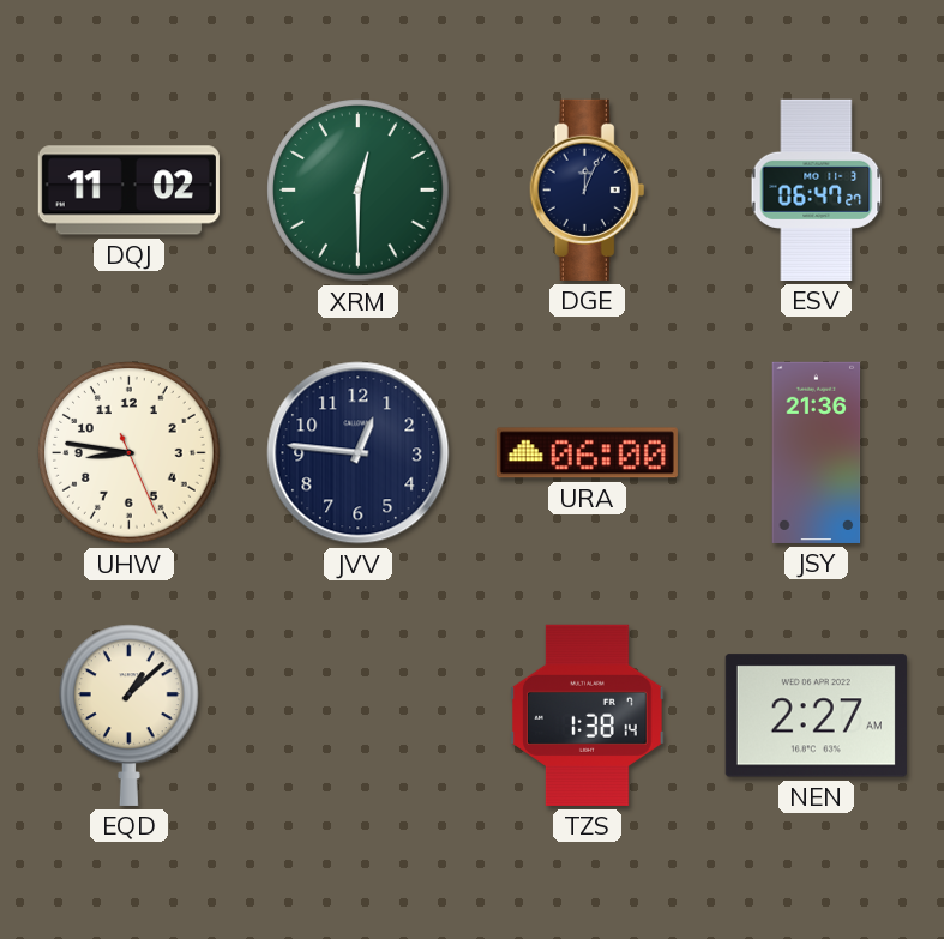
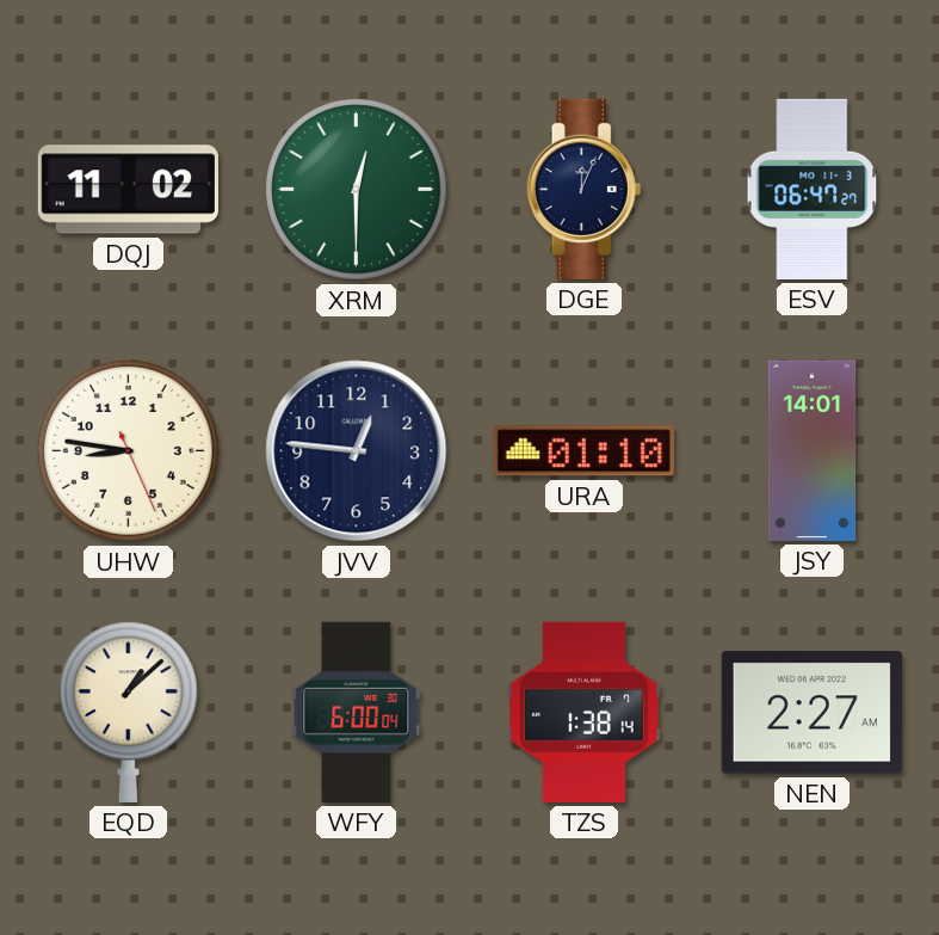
URA: 06:00 -> 01:10 (583, 451)
JSY: 21:36 -> 14:01 (813, 450)
WFY: none -> 6:00 (357, 712)
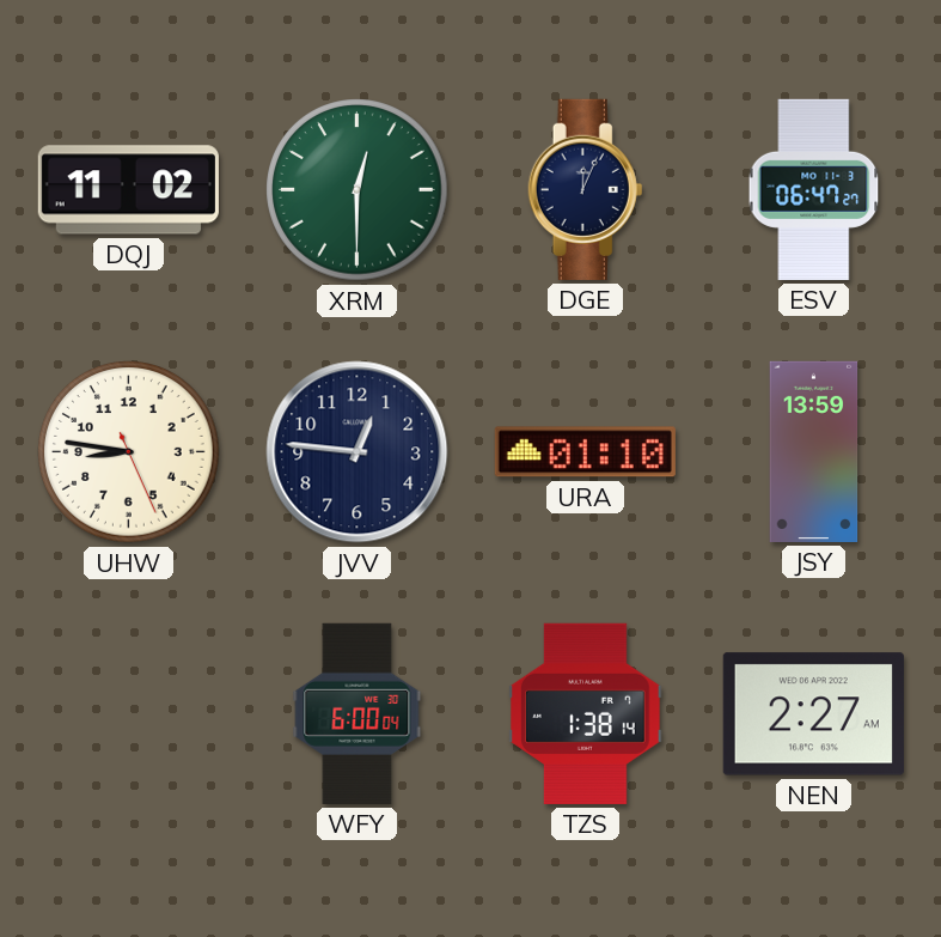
JSY: 14:01 -> 13:59 (814, 451)
EQD: 1:08 -> none (129, 712)
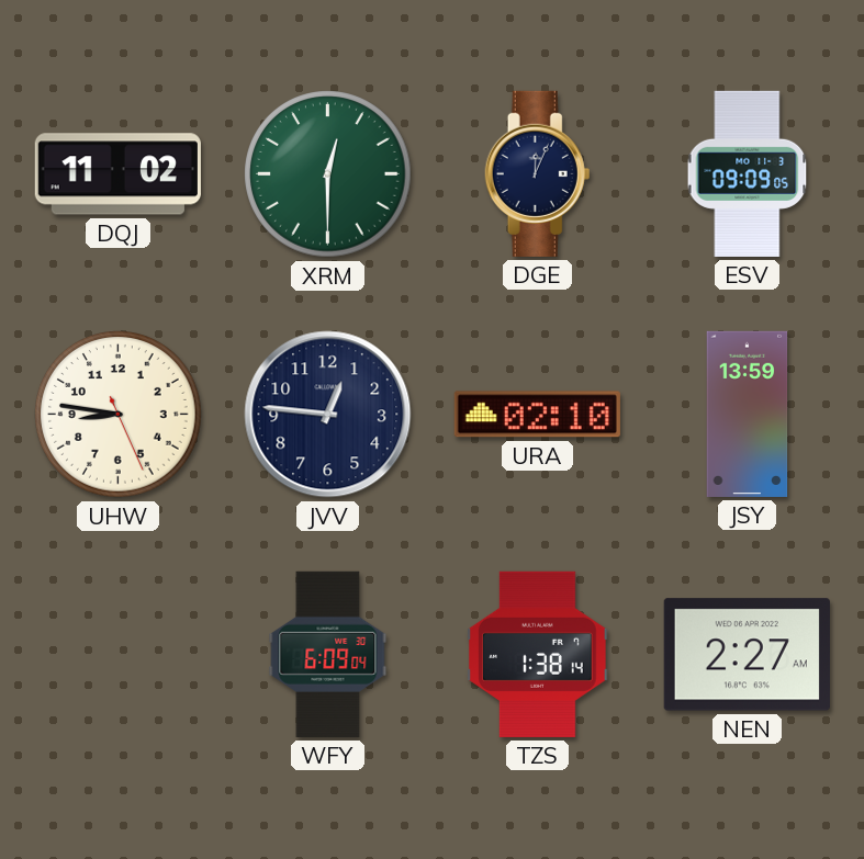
ESV: 06:47 -> 09:09 (748, 173)
URA: 01:10 -> 02:10 (537, 415)
WFY: 6:00 -> 6:09 (328, 654)
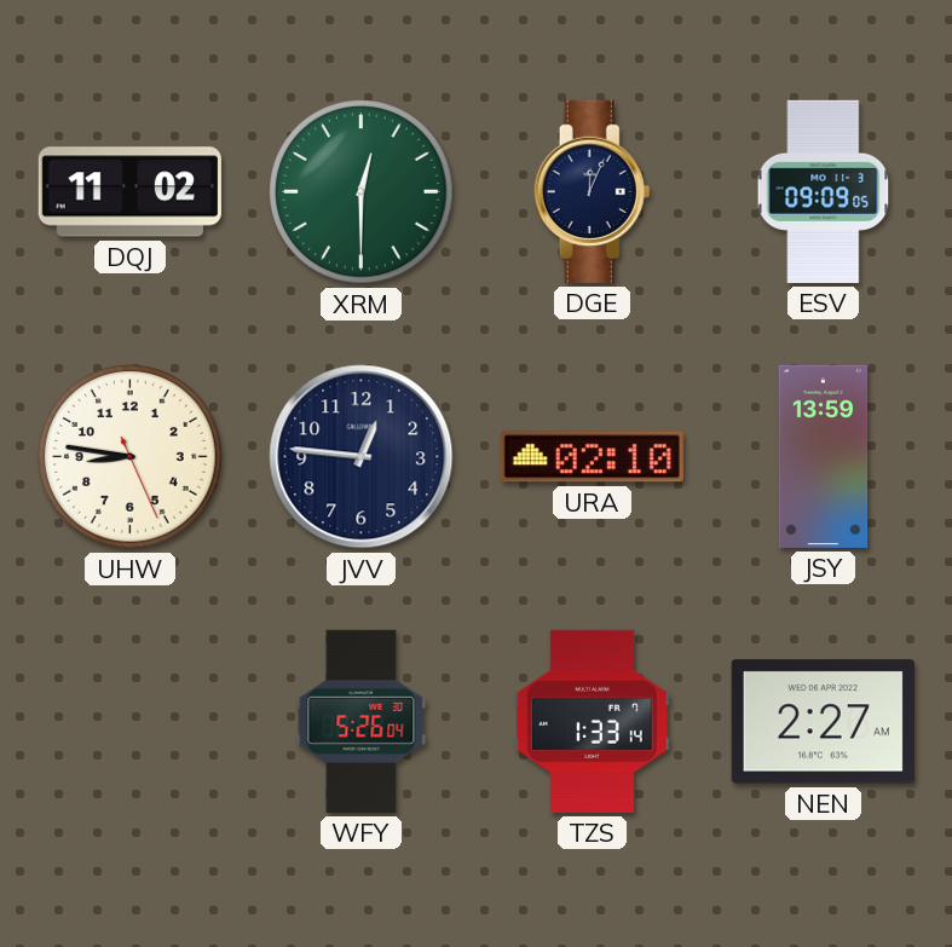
WFY: 6:09 -> 5:26 (362, 721)
TZS: 1:38 -> 1:33 (593, 721)
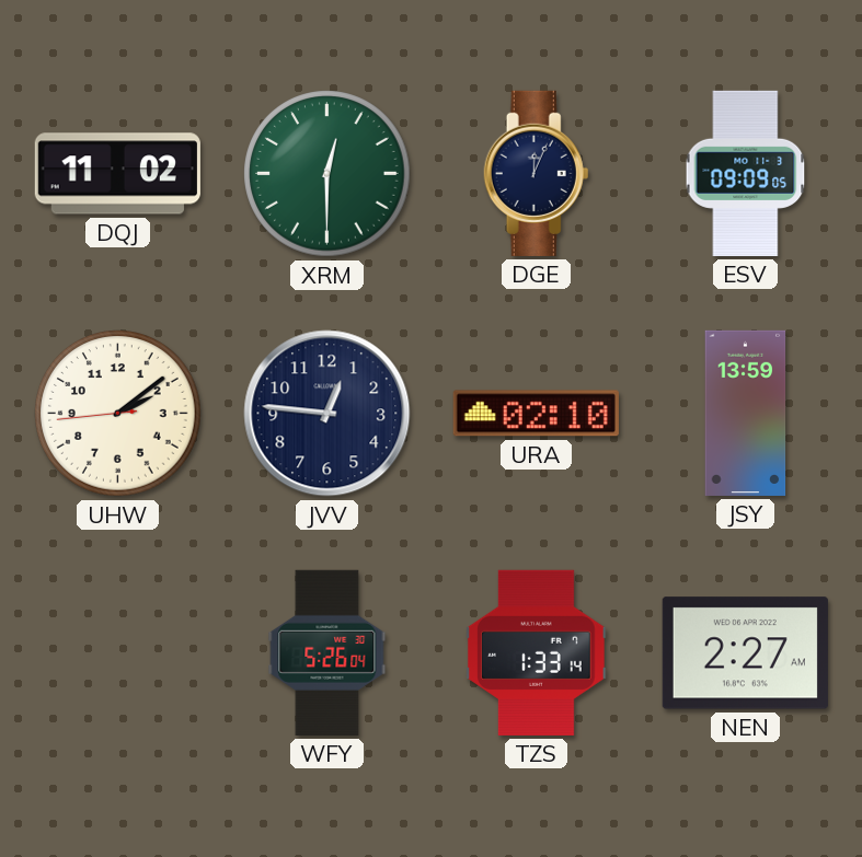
UHW: 8:46 -> 2:08 (118, 414)
